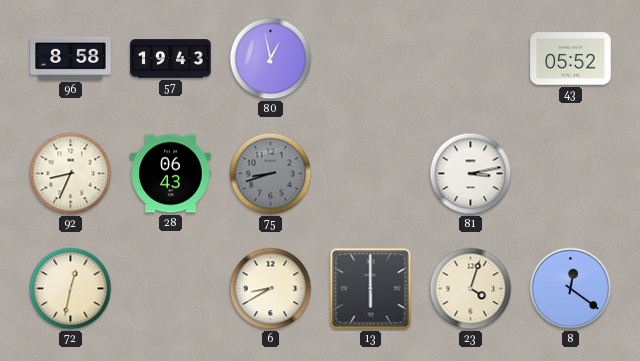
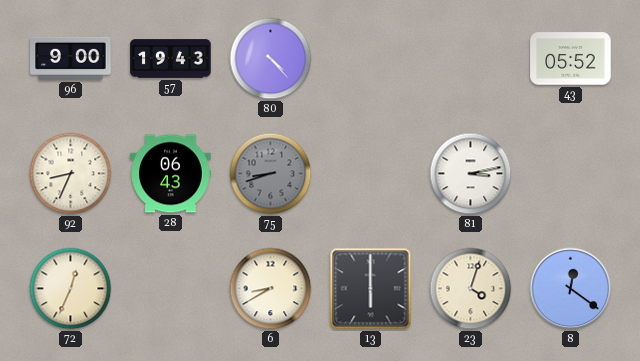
96: 8:58 -> 9:00 (71, 58)
80: 12:58 -> 4:23 (271, 59)
72: 12:32 -> 12:34 (71, 289)
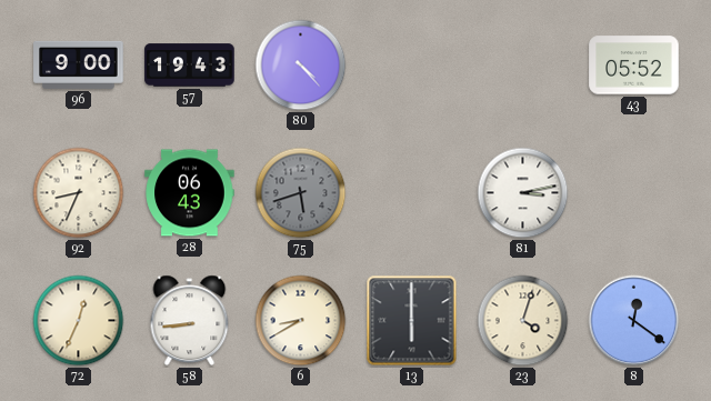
75: 8:42 -> 5:42 (301, 193)
58: none -> 8:44 (190, 321)
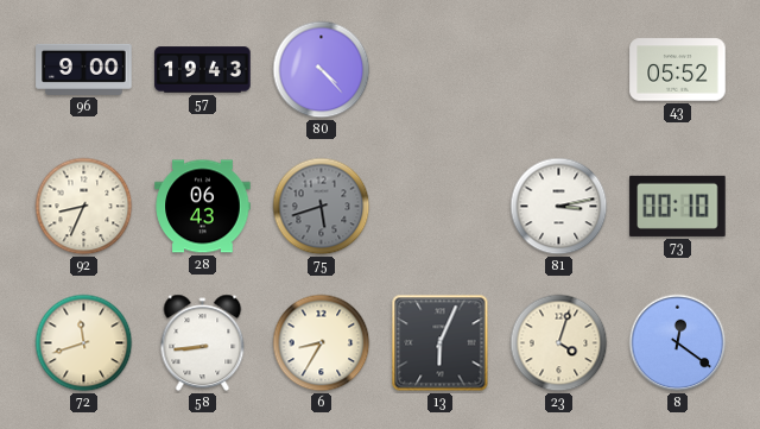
73: none -> 00:10 (678, 206)
72: 12:34 -> 11:42 (84, 343)
6: 8:40 -> 8:35 (322, 343)
13: 6:00 -> 6:04 (441, 343)
